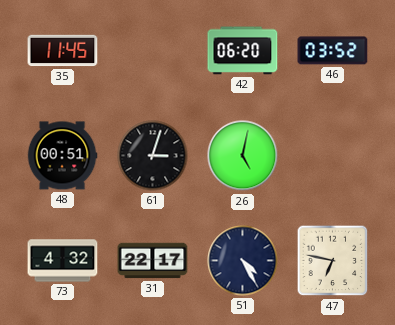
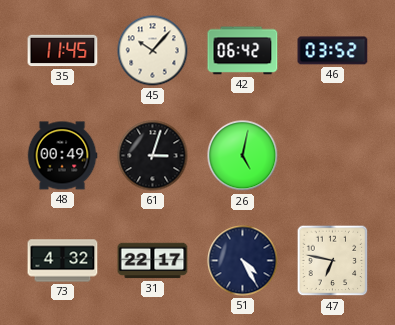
45: none -> 10:07 (153, 51)
42: 06:20 -> 06:42 (243, 51)
48: 00:51 -> 00:49 (62, 156)
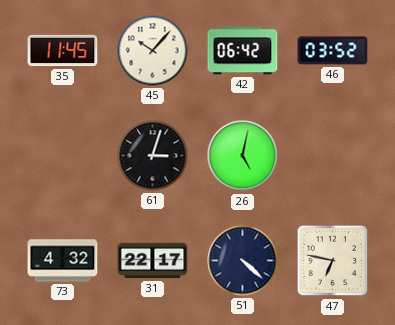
48: 00:49 -> none (62, 156)
51: 4:25 -> 4:22 (243, 261)
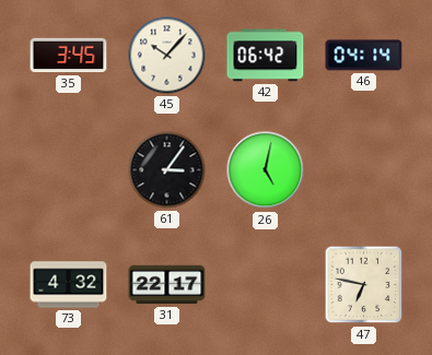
35: 11:45 -> 3:45 (69, 56)
46: 03:52 -> 04:14 (364, 56)
61: 3:03 -> 3:06 (167, 170)
51: 4:22 -> none (243, 261)
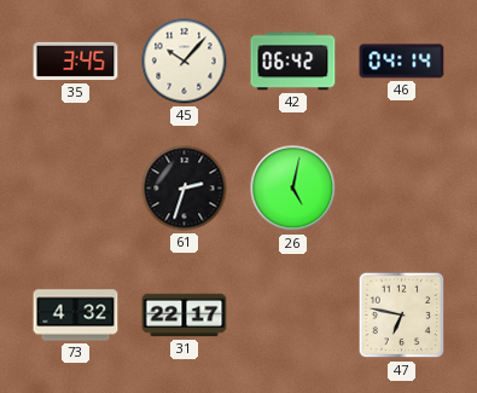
61: 3:06 -> 2:33 (185, 189)
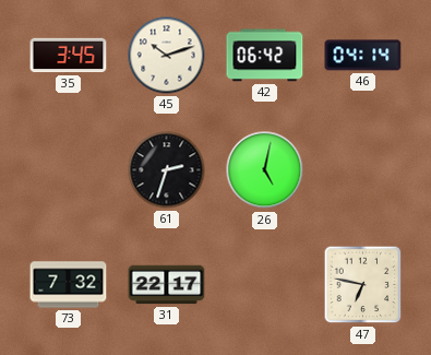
45: 10:07 -> 10:12 (167, 56)
73: 4:32 -> 7:32 (69, 285)
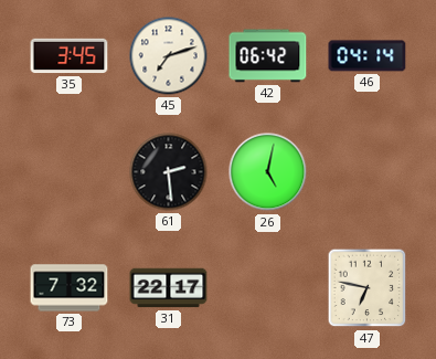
45: 10:12 -> 7:12 (169, 56)
61: 2:33 -> 2:29 (169, 172)
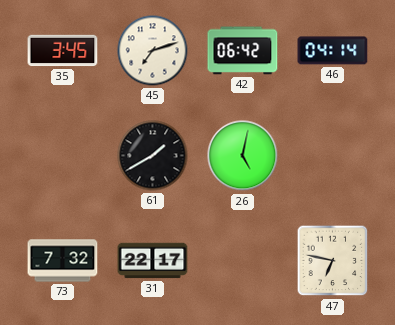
61: 2:29 -> 1:40 (153, 156)
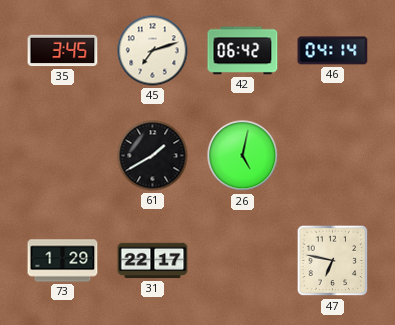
73: 7:32 -> 1:29 (63, 261)
